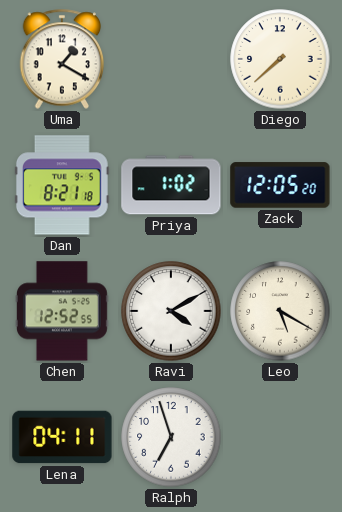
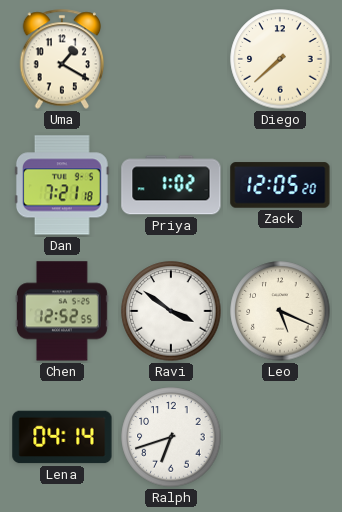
Dan: 8:21 -> 7:21 (62, 185)
Ravi: 4:10 -> 3:51 (171, 311)
Leo: 5:20 -> 5:19 (280, 311)
Lena: 04:11 -> 04:14 (62, 437)
Ralph: 6:57 -> 6:42 (171, 437)
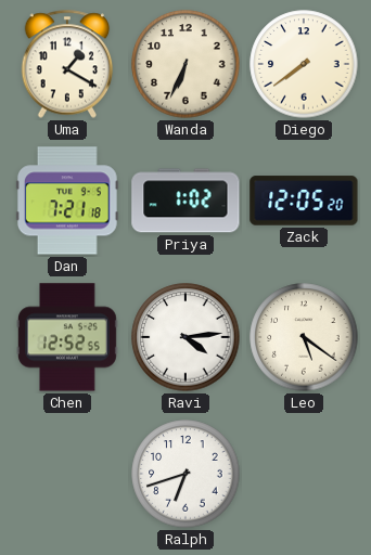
Wanda: none -> 6:34 (185, 64)
Diego: 7:38 -> 7:39 (304, 64)
Ravi: 3:51 -> 4:14 (185, 337)
Leo: 5:19 -> 5:21 (304, 337)
Lena: 04:14 -> none (62, 437)
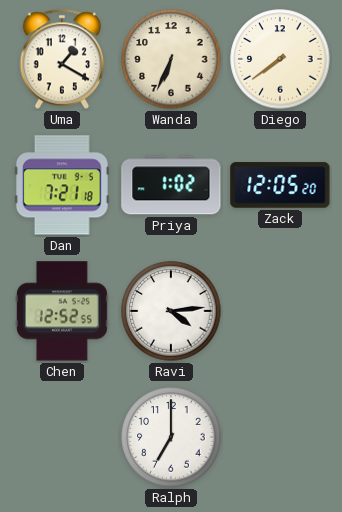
Leo: 5:21 -> none (304, 337)
Ralph: 6:42 -> 7:00 (171, 437)
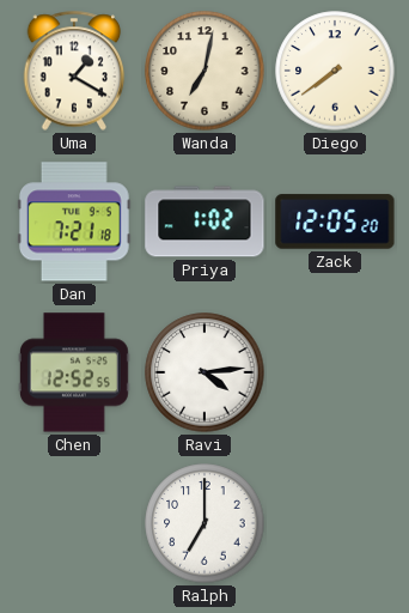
Wanda: 6:34 -> 7:02 (204, 71)
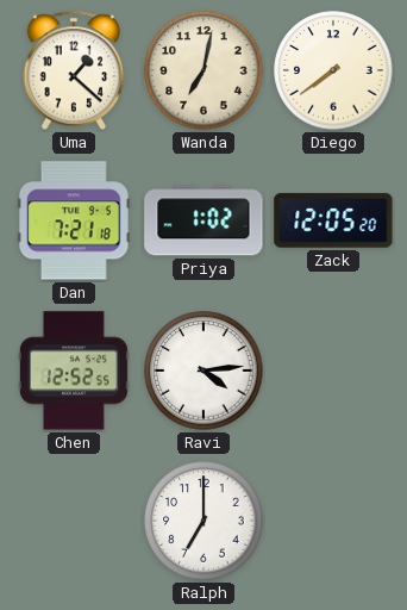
Uma: 1:20 -> 1:22 (74, 70)
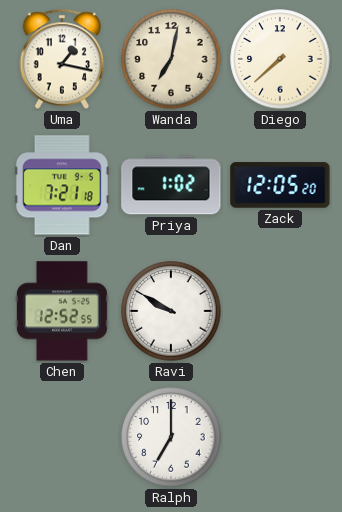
Uma: 1:22 -> 1:17 (62, 59)
Diego: 7:39 -> 7:38 (280, 59)
Ravi: 4:14 -> 9:50 (171, 311)
